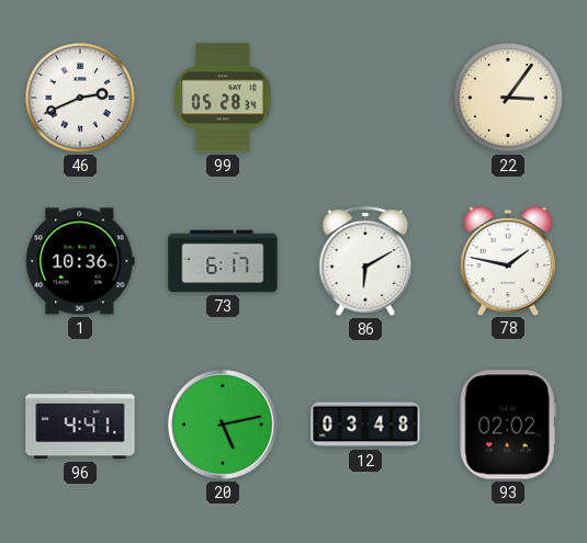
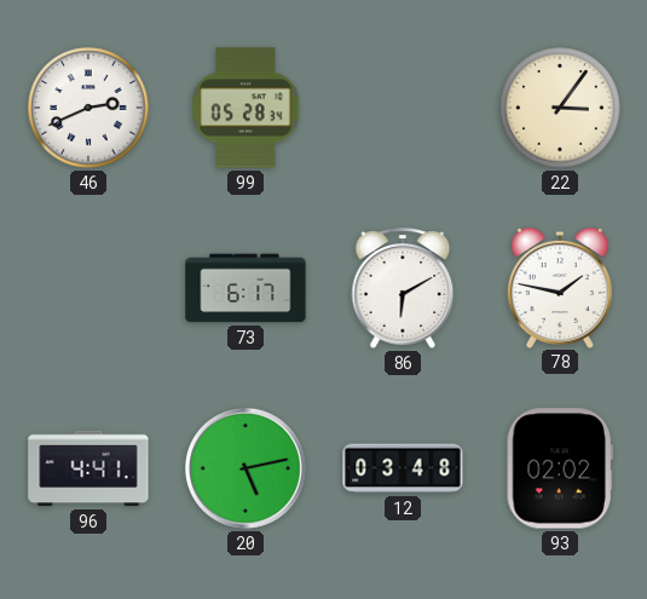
1: 10:36 -> none (80, 261)
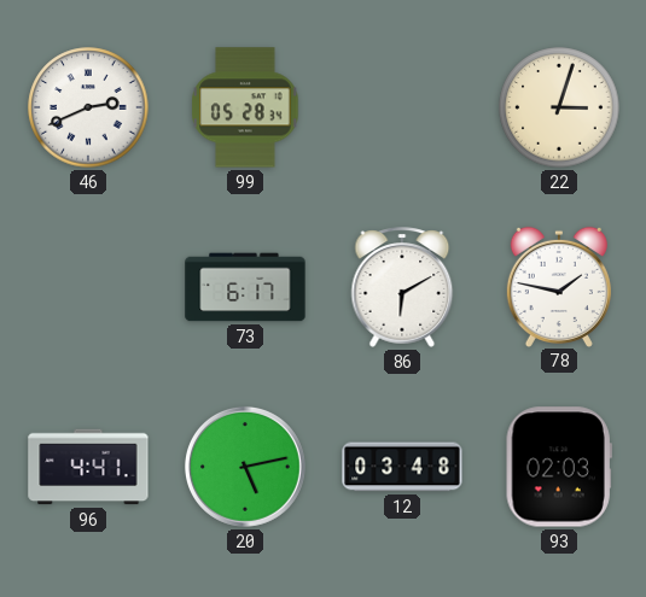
22: 3:06 -> 3:03 (559, 107)
93: 02:02 -> 02:03 (559, 467)
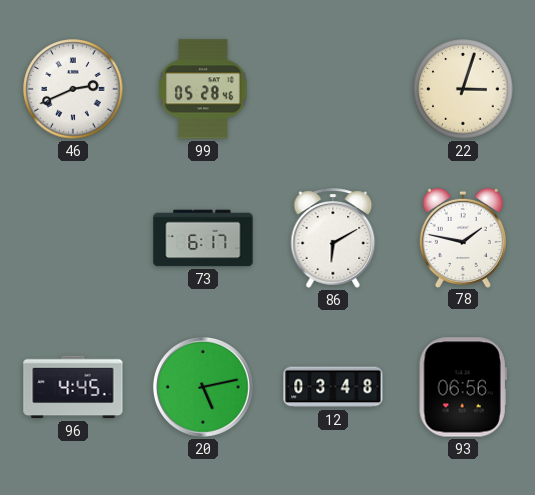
99: 05:28:34 -> 05:28:46 (203, 89)
96: 4:41 -> 4:45 (73, 387)
93: 02:03 -> 06:56 (463, 387)
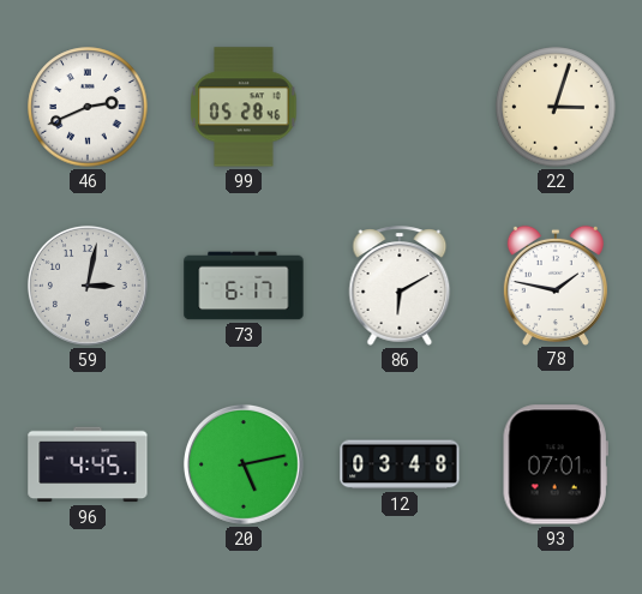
59: none -> 3:02 (88, 286)
93: 06:56 -> 07:01 (556, 464)
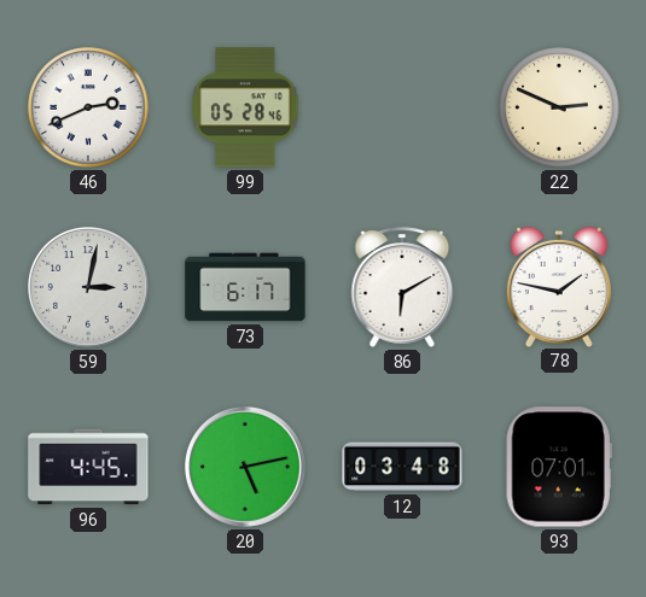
22: 3:03 -> 2:49 (559, 107)
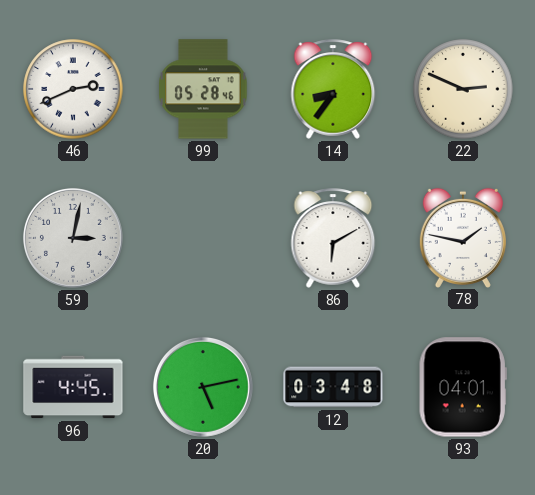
14: none -> 8:36 (333, 89)
73: 6:17 -> none (245, 287)
93: 07:01 -> 04:01 (463, 387)
